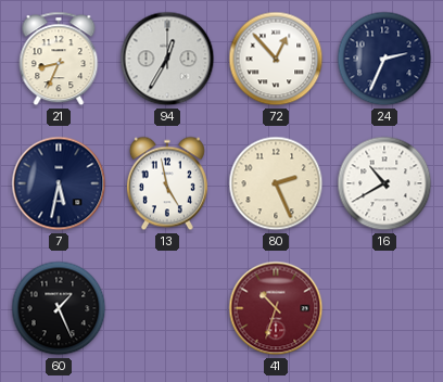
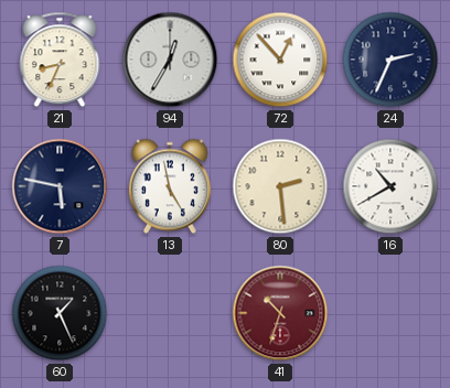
7: 5:32 -> 5:47 (60, 186)
80: 2:26 -> 2:29 (280, 186)
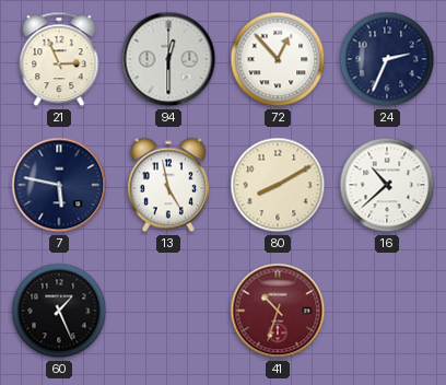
21: 8:34 -> 2:56 (59, 59)
94: 12:35 -> 12:30 (168, 59)
80: 2:29 -> 8:10 (278, 185)
16: 10:40 -> 10:38 (387, 185)
